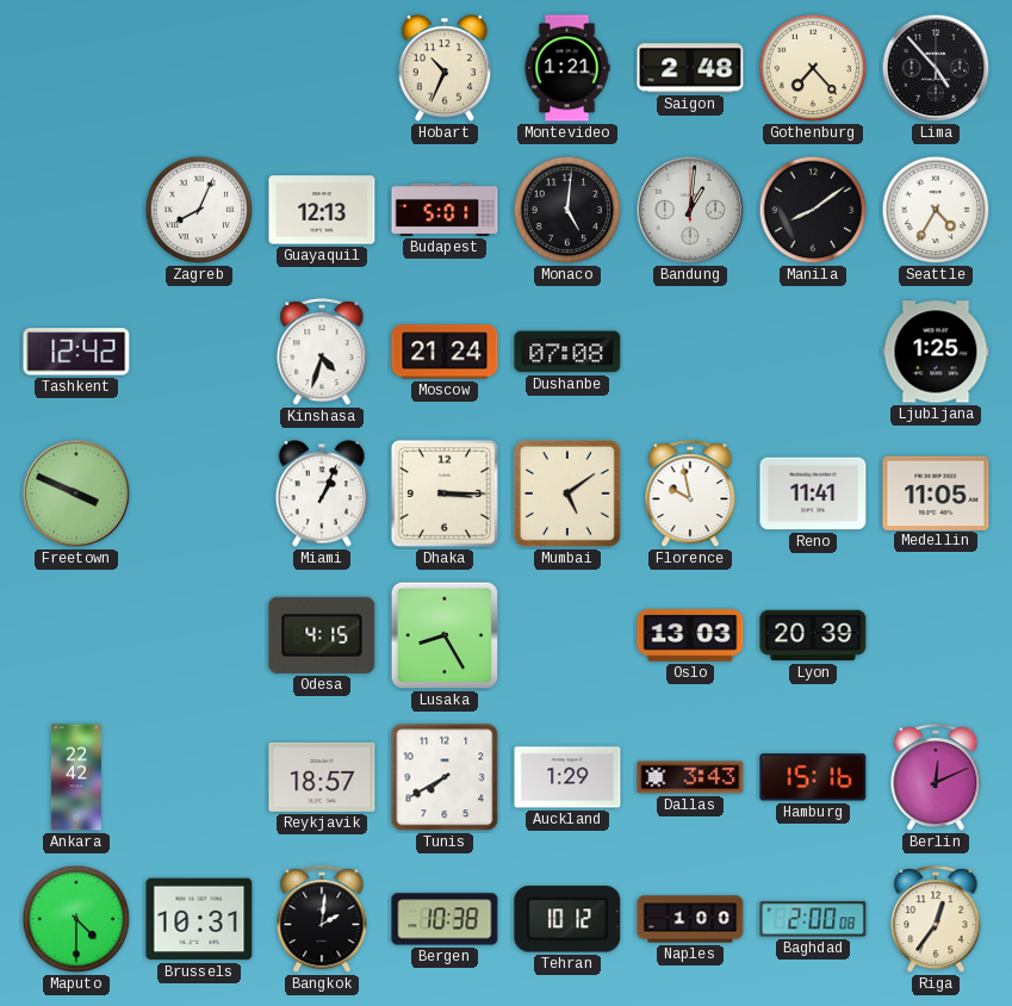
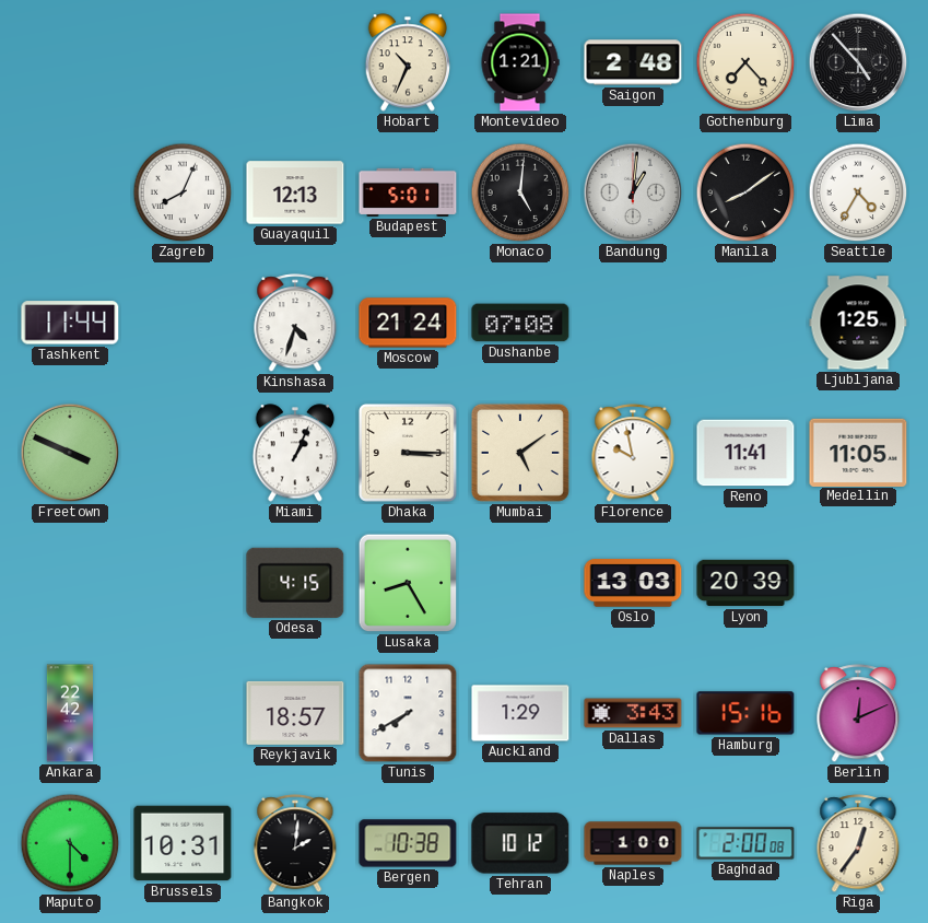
Tashkent: 12:42 -> 11:44 (70, 323)
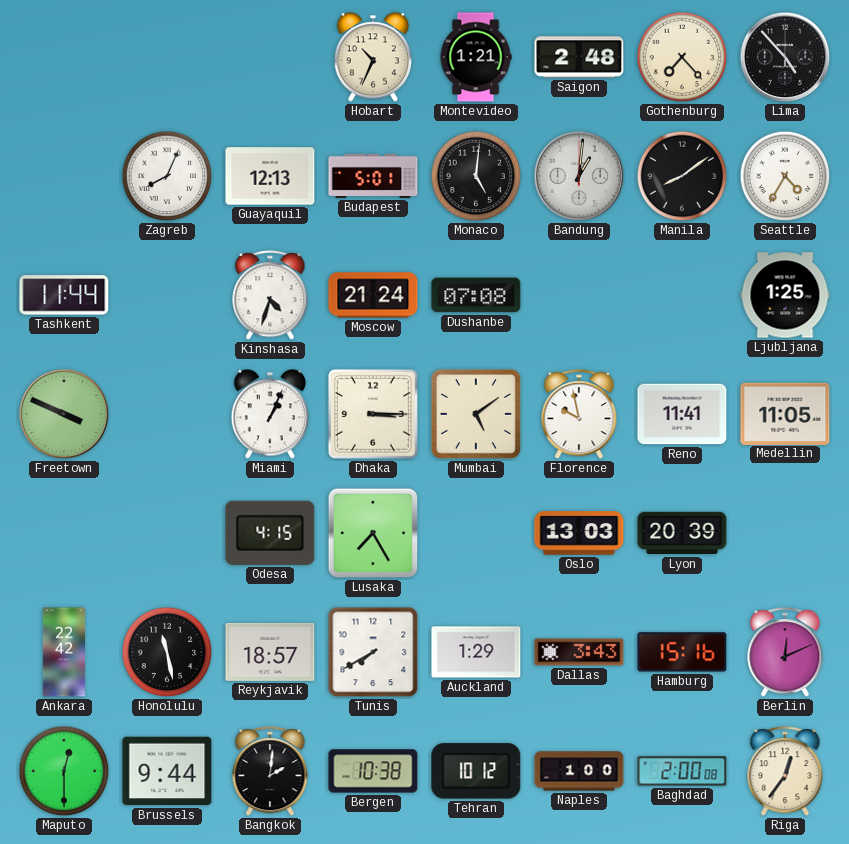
Lusaka: 8:25 -> 7:25 (373, 533)
Honolulu: none -> 11:28 (167, 652)
Maputo: 4:30 -> 12:30 (64, 771)
Brussels: 10:31 -> 9:44 (167, 771)
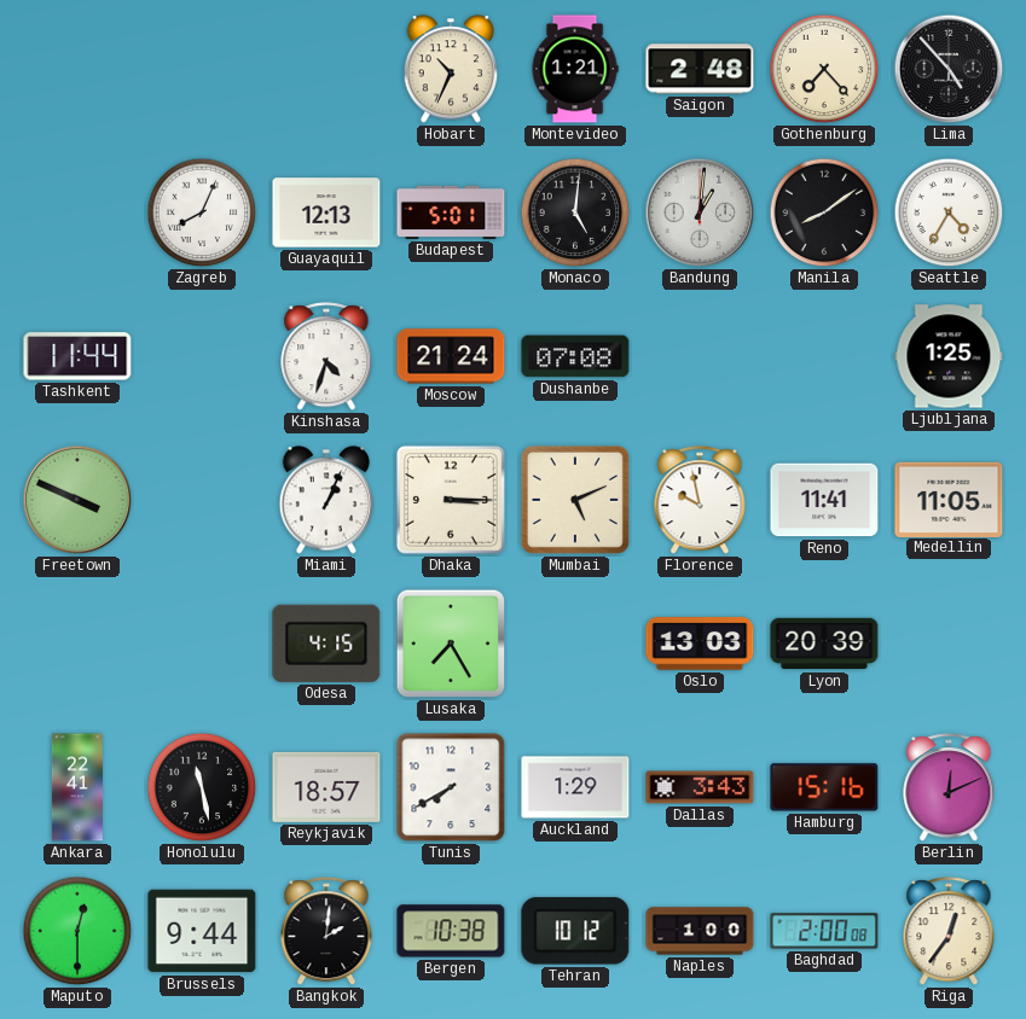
Mumbai: 5:09 -> 5:11 (575, 500)
Ankara: 22:42 -> 22:41 (76, 787)
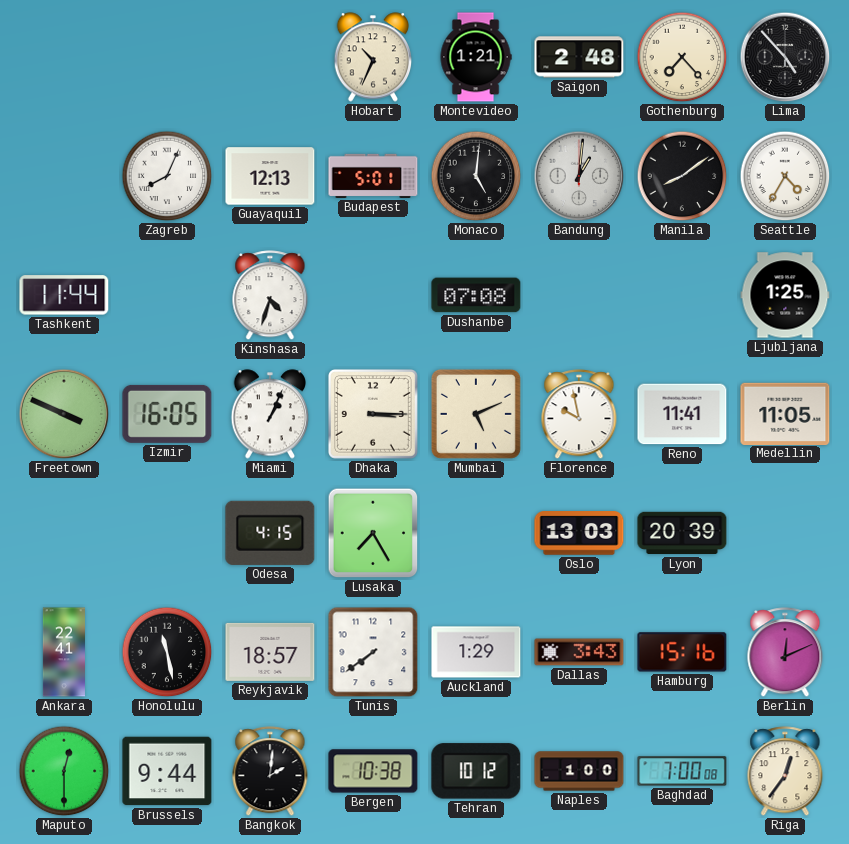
Moscow: 21:24 -> none (451, 356)
Izmir: none -> 16:05 (167, 414)
Tunis: 7:40 -> 7:39 (373, 652)
Baghdad: 2:00 -> 7:00 (682, 771)
